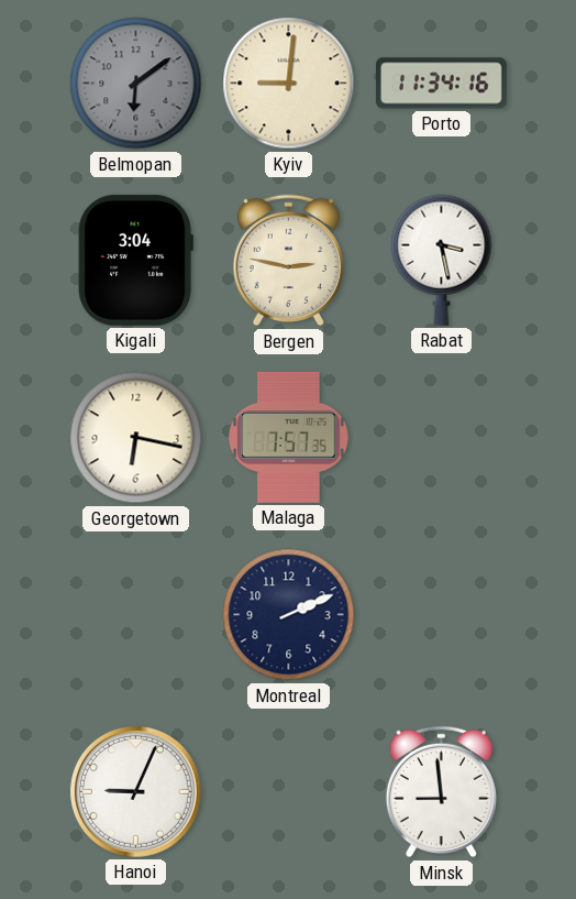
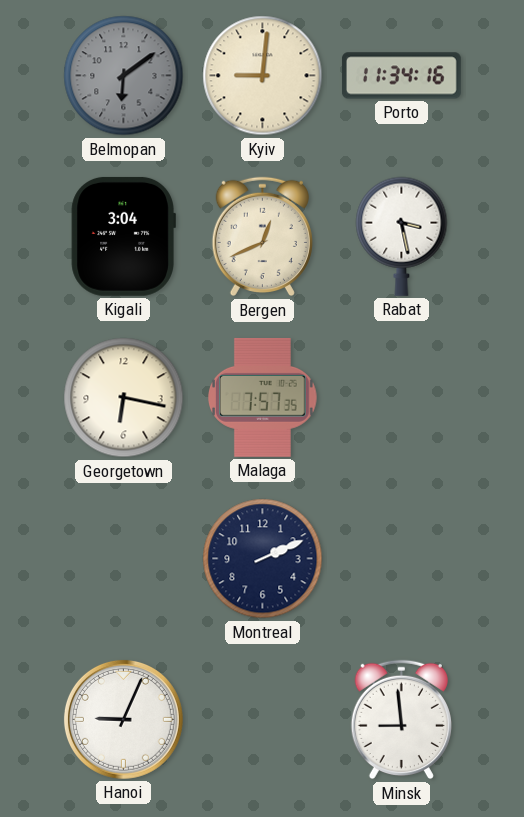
Bergen: 2:47 -> 12:41 (262, 237)
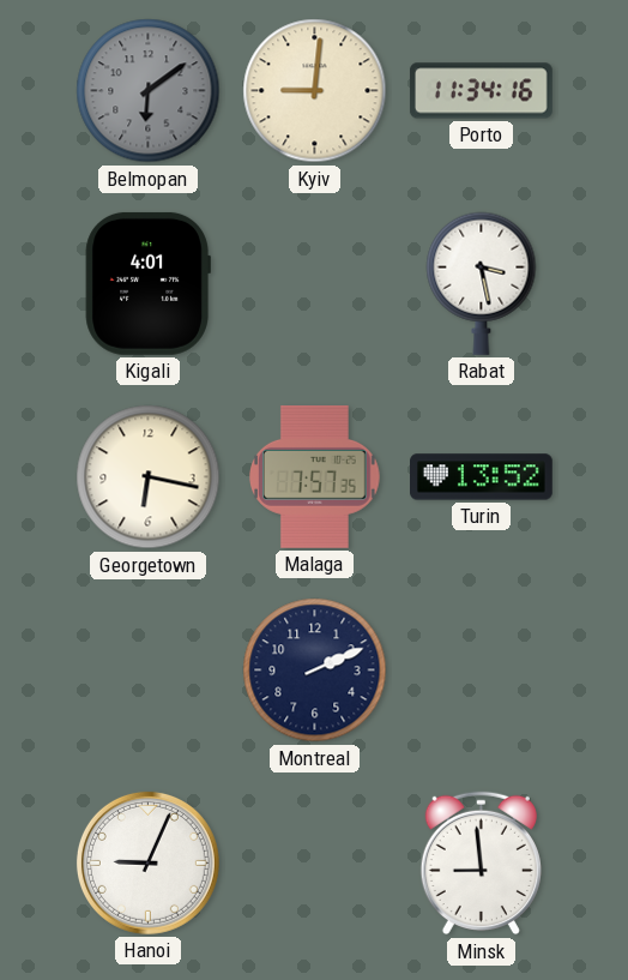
Kigali: 3:04 -> 4:01 (147, 283)
Bergen: 12:41 -> none (262, 237)
Turin: none -> 13:52 (482, 477)
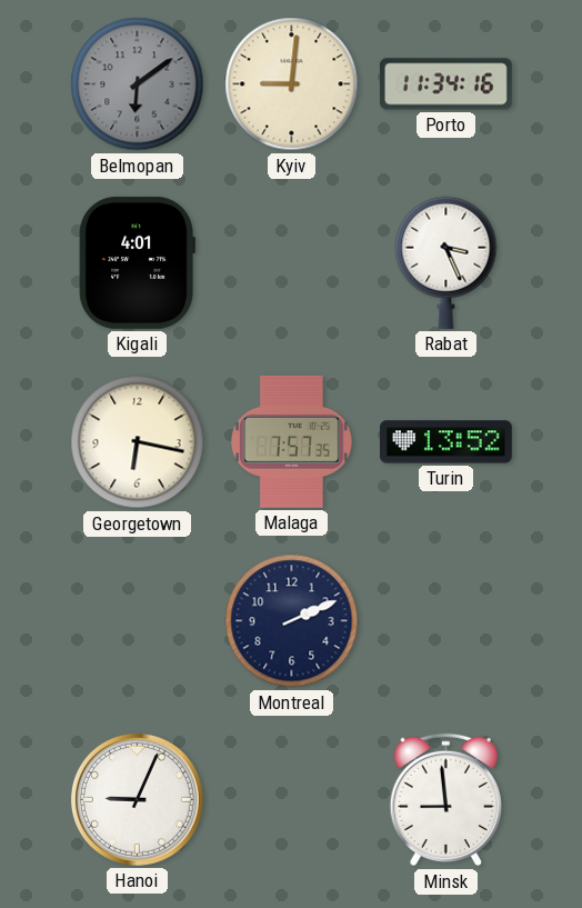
Rabat: 3:28 -> 3:26 (446, 262)
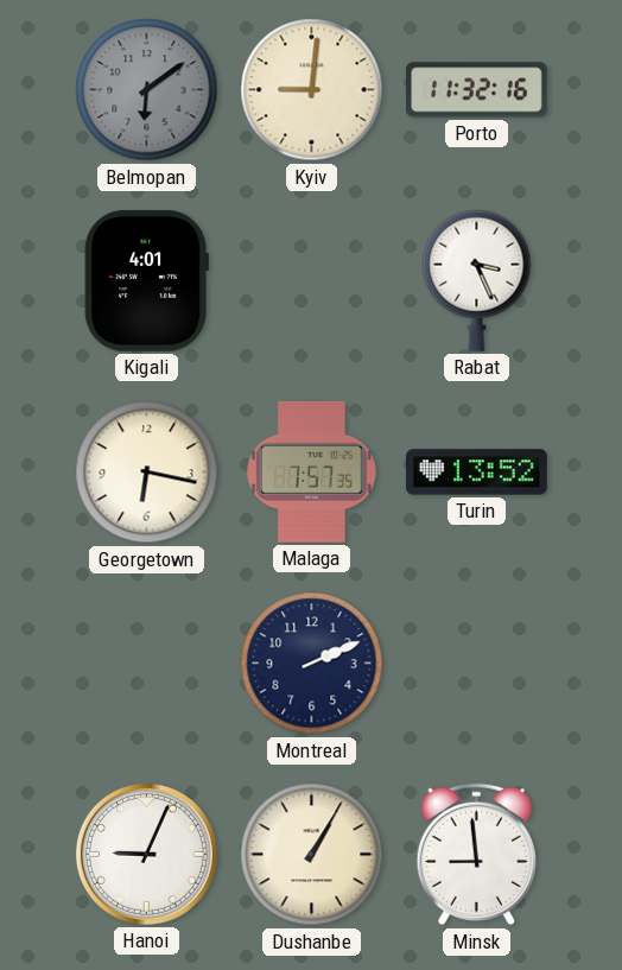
Porto: 11:34 -> 11:32 (476, 90)
Dushanbe: none -> 1:05 (312, 855)
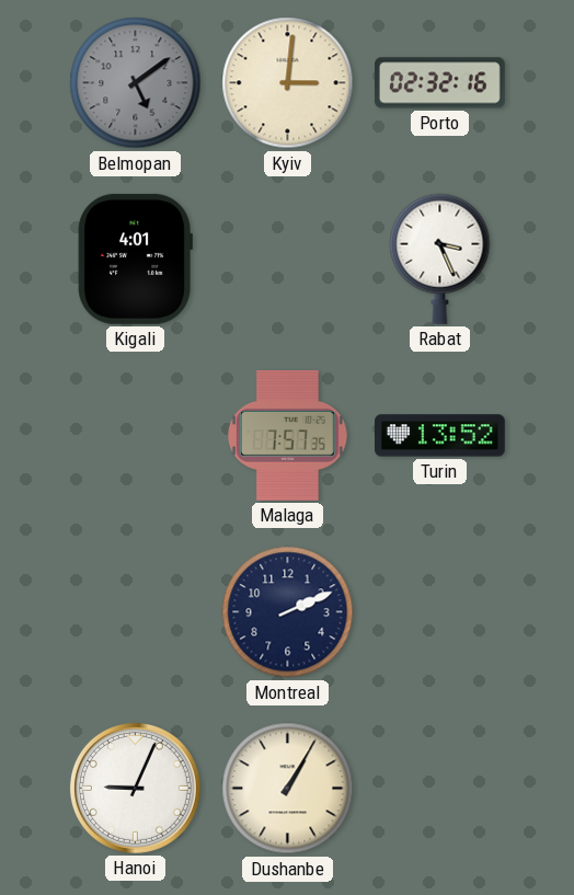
Belmopan: 6:09 -> 5:09 (136, 83)
Kyiv: 9:01 -> 3:01 (288, 83)
Porto: 11:32 -> 02:32 (439, 83)
Georgetown: 6:17 -> none (147, 473)
Minsk: 8:59 -> none (476, 855)
